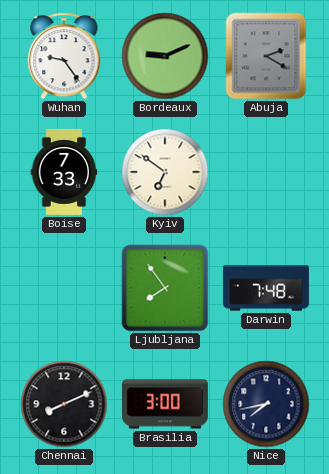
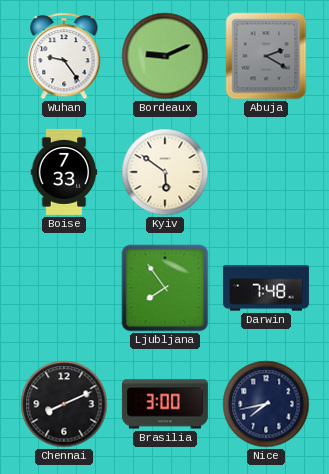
Kyiv: 6:51 -> 5:51 (165, 172)
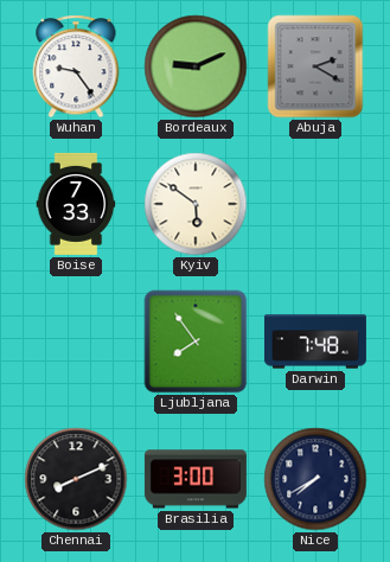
Nice: 7:43 -> 7:40 (315, 479)
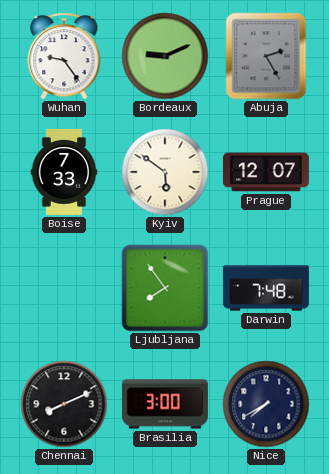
Abuja: 2:20 -> 2:25 (266, 56)
Prague: none -> 12:07 (266, 172)
